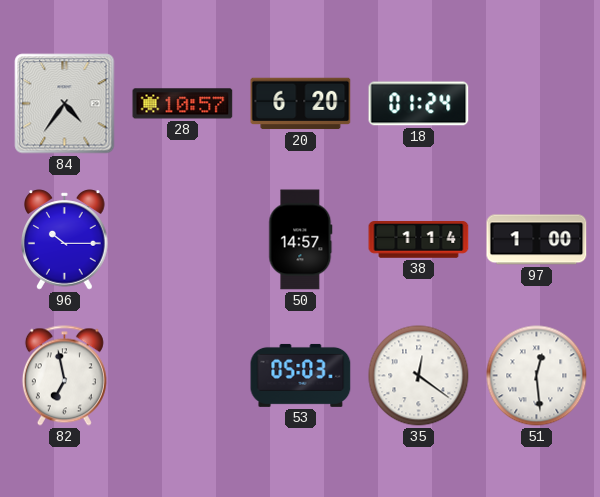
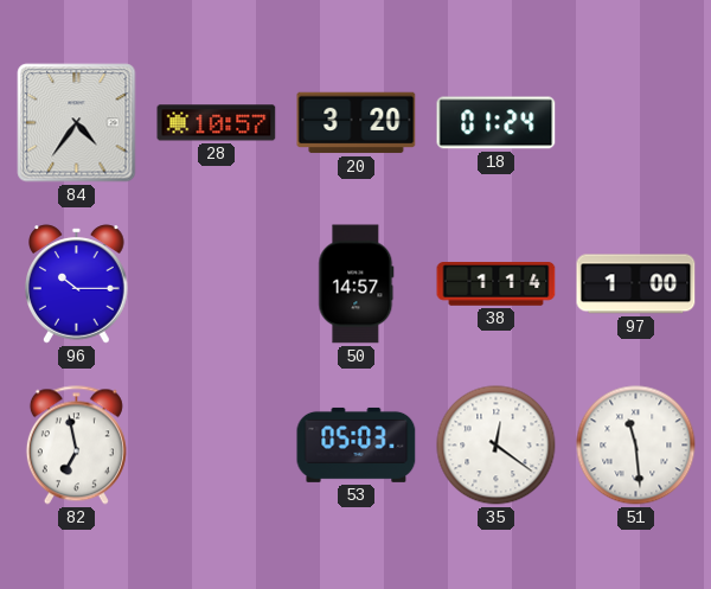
20: 6:20 -> 3:20 (357, 123)
51: 12:29 -> 11:29 (636, 446)
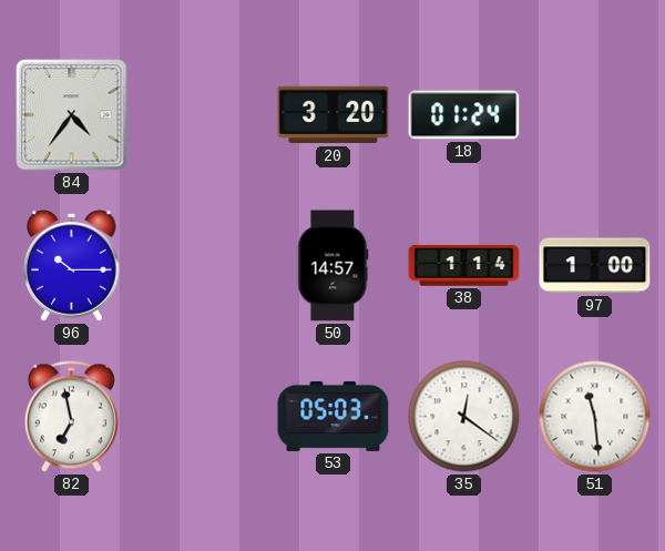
28: 10:57 -> none (217, 123)
